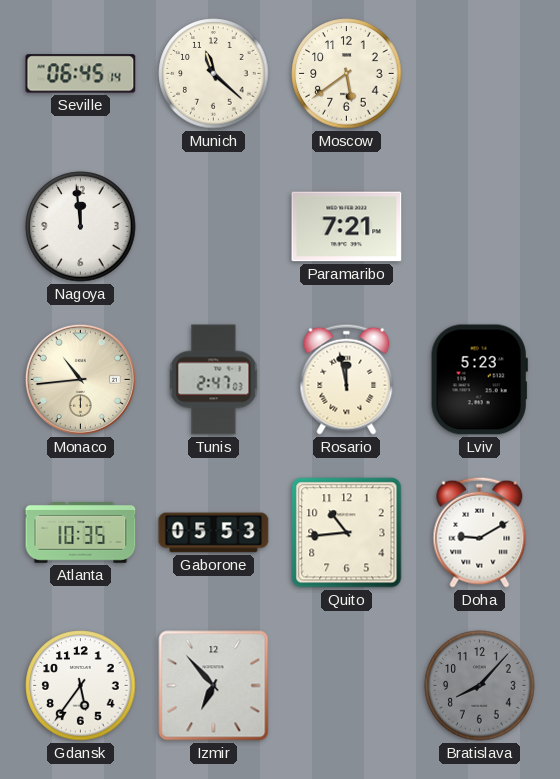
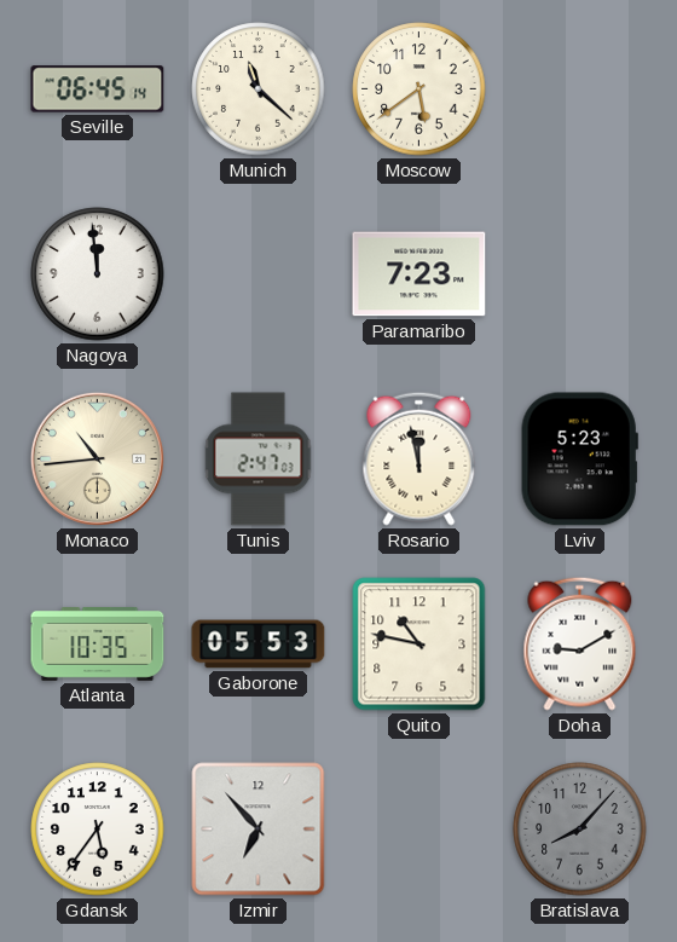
Paramaribo: 7:21 -> 7:23 (419, 274)
Quito: 10:44 -> 10:47 (419, 645)
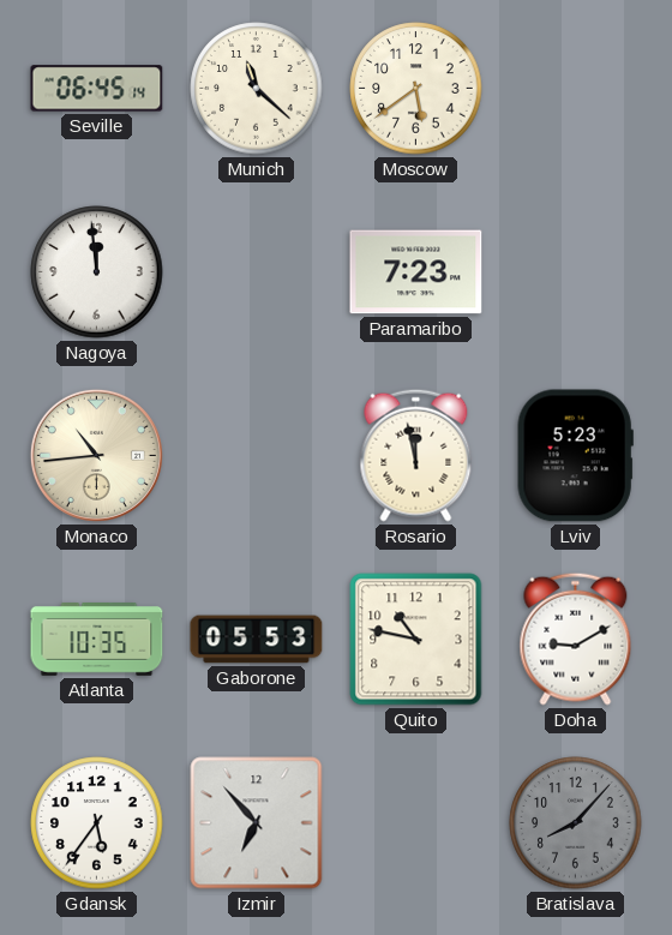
Tunis: 2:47 -> none (259, 460)
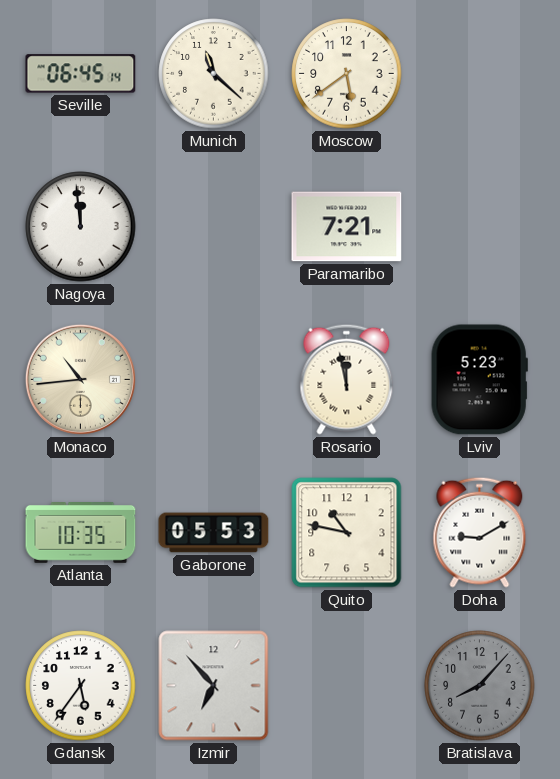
Paramaribo: 7:23 -> 7:21 (347, 227)
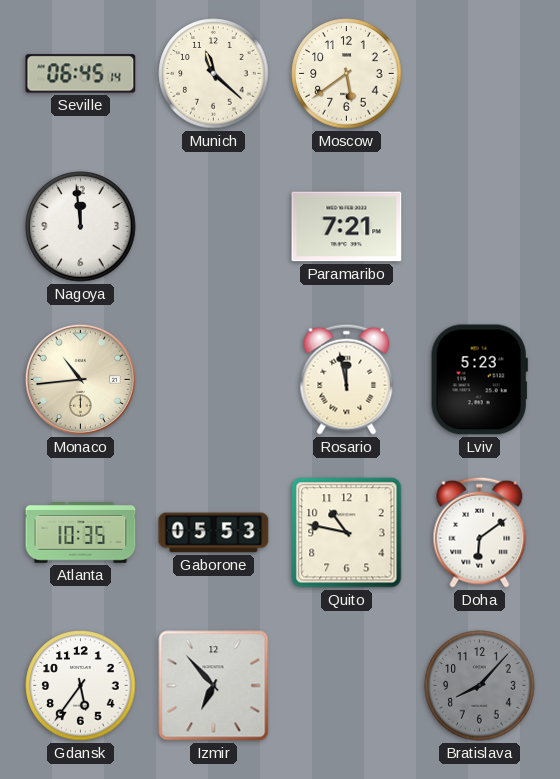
Doha: 9:10 -> 6:09 (480, 532)
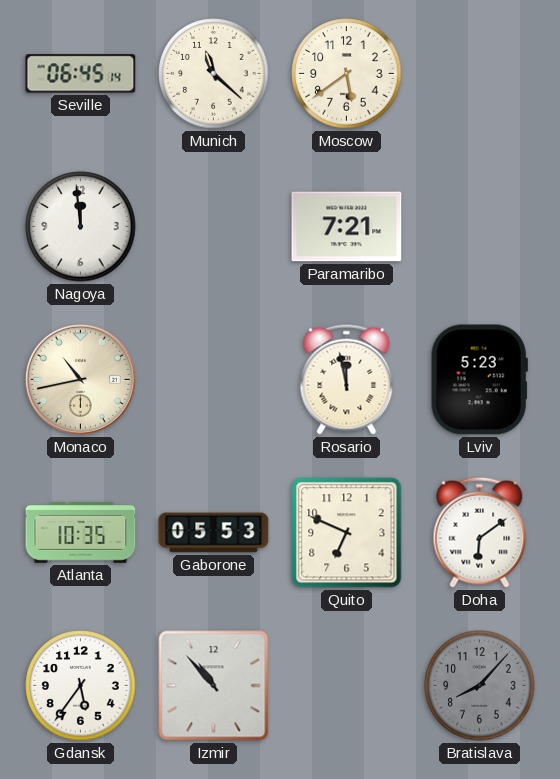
Monaco: 10:44 -> 10:43 (80, 379)
Quito: 10:47 -> 6:49 (347, 533)
Izmir: 6:53 -> 10:53 (214, 686)
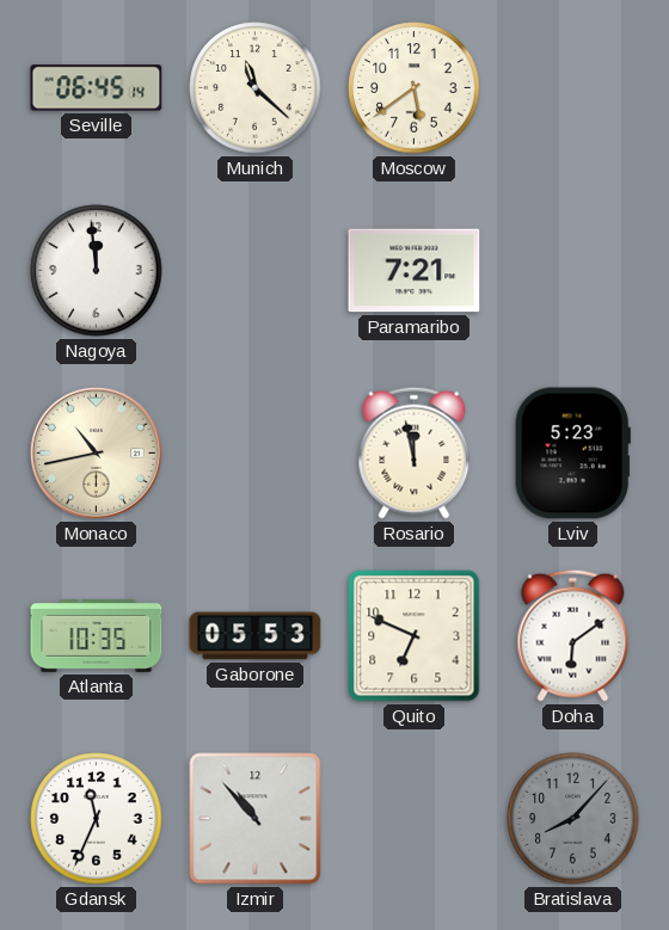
Gdansk: 5:36 -> 11:34 (97, 819)
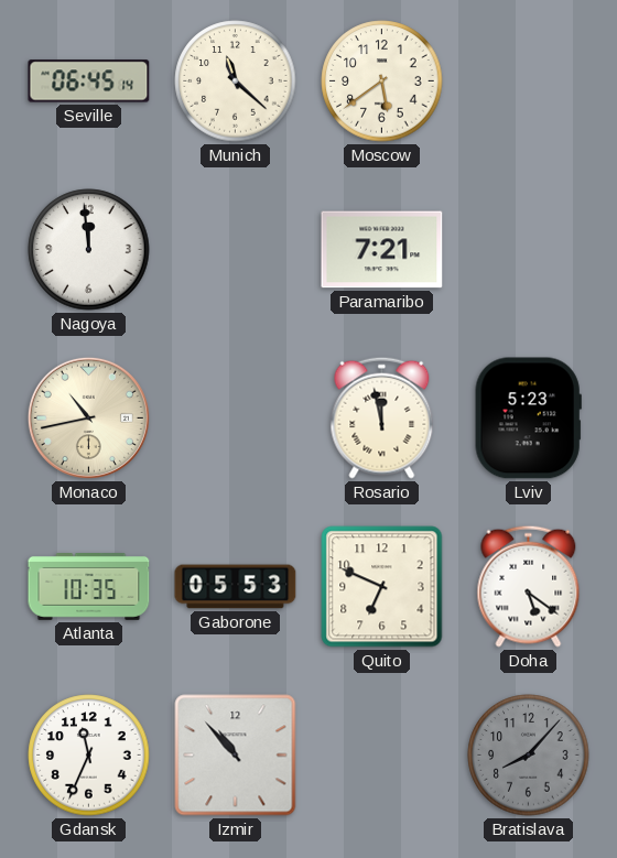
Doha: 6:09 -> 5:21 (529, 586)
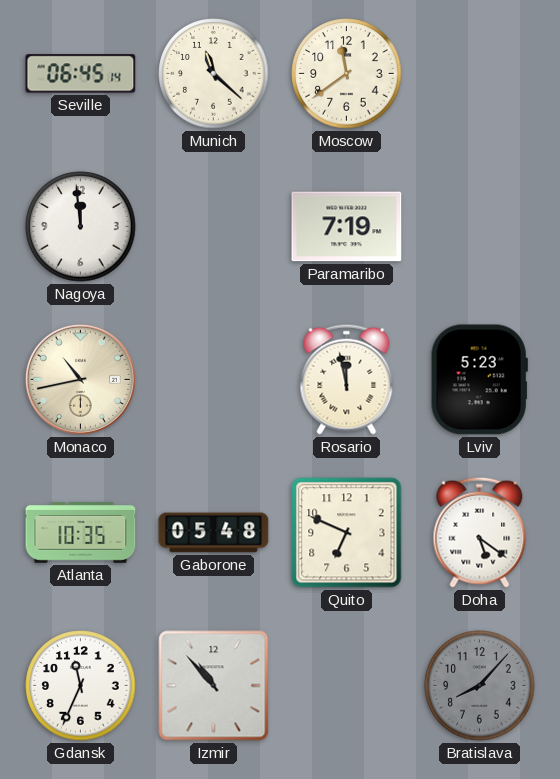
Moscow: 5:39 -> 11:39 (347, 74)
Paramaribo: 7:21 -> 7:19 (347, 227)
Gaborone: 05:53 -> 05:48 (214, 533)
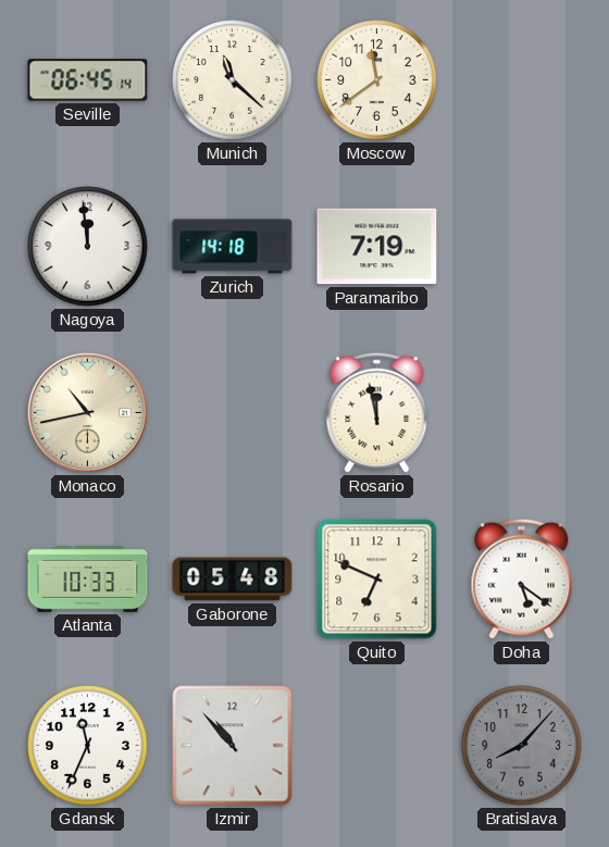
Zurich: none -> 14:18 (233, 247)
Lviv: 5:23 -> none (479, 380)
Atlanta: 10:35 -> 10:33 (88, 580)
